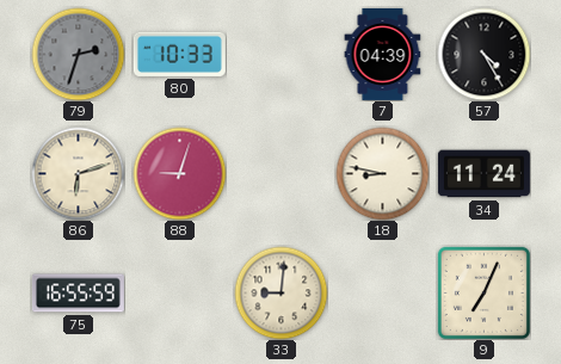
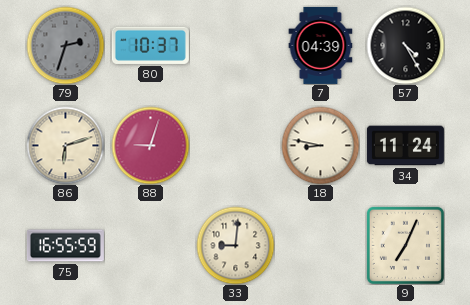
80: 10:33 -> 10:37 (150, 45)
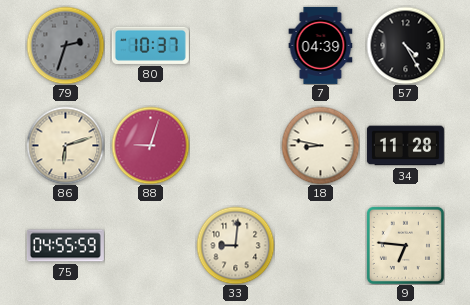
34: 11:24 -> 11:28 (405, 146)
75: 16:55 -> 04:55 (65, 246)
9: 7:04 -> 6:46 (405, 245)
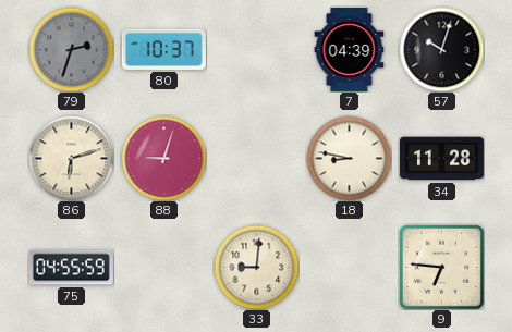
57: 4:25 -> 10:03 (441, 49)
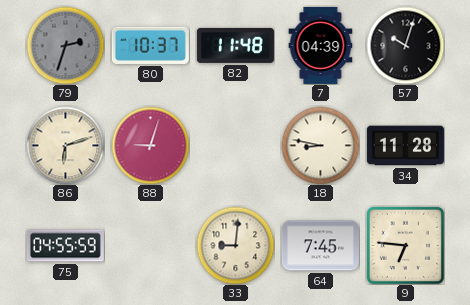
82: none -> 11:48 (235, 45)
64: none -> 7:45 (320, 246)
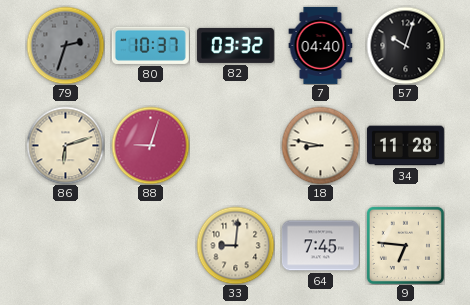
82: 11:48 -> 03:32 (235, 45)
7: 04:39 -> 04:40 (321, 45)
75: 04:55 -> none (65, 246)
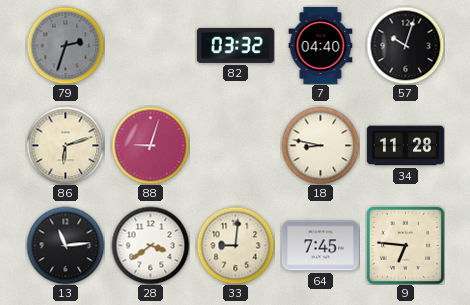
80: 10:37 -> none (150, 45)
13: none -> 11:14 (65, 245)
28: none -> 3:39 (150, 245)
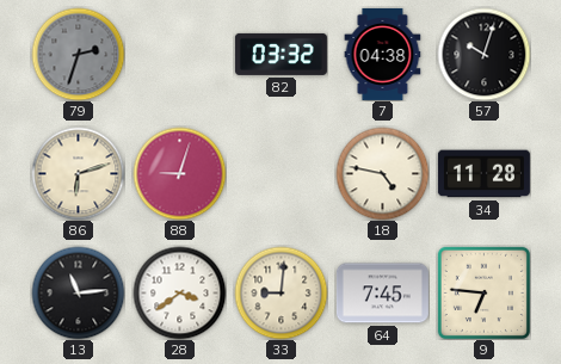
7: 04:40 -> 04:38 (383, 54)
18: 8:47 -> 4:47 (382, 173)
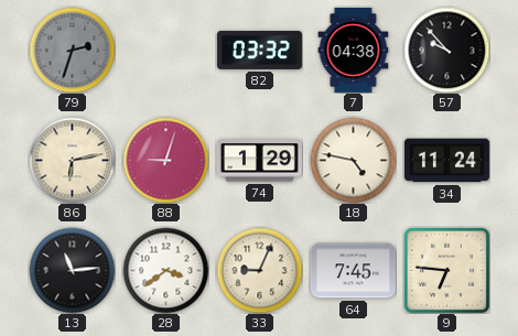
57: 10:03 -> 9:53 (446, 50)
86: 6:12 -> 6:13 (72, 160)
74: none -> 1:29 (259, 161)
34: 11:28 -> 11:24 (446, 161)
33: 9:01 -> 9:04 (259, 270)
